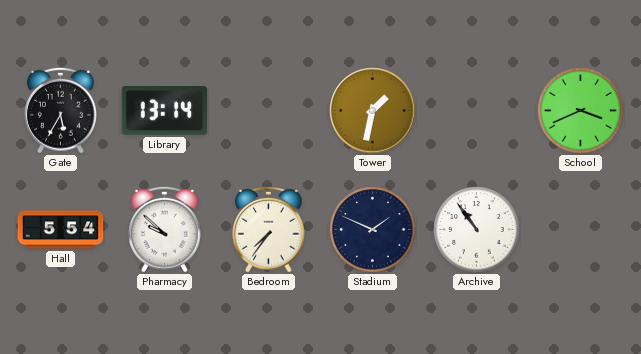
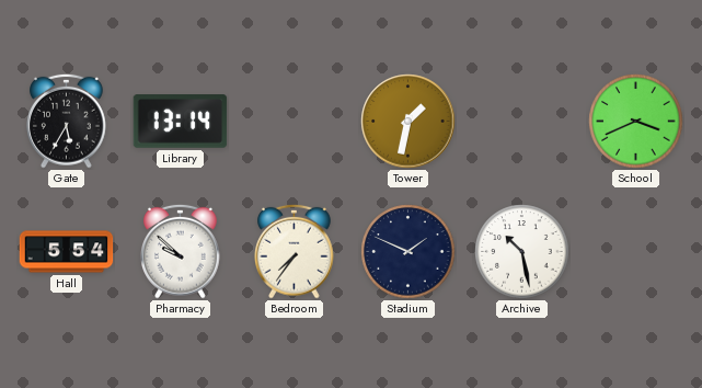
Archive: 10:54 -> 10:28 (522, 252)
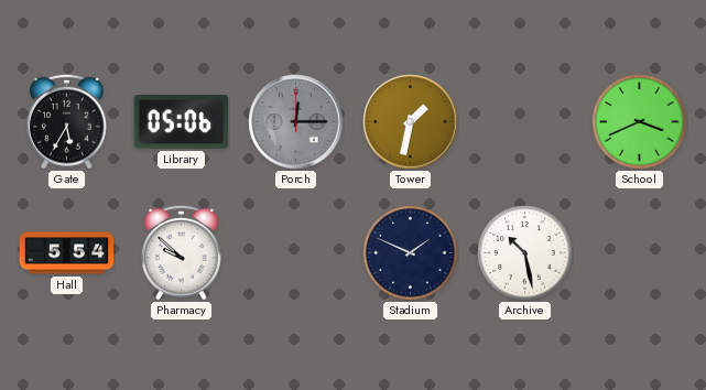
Library: 13:14 -> 05:06 (182, 122)
Porch: none -> 12:15 (296, 122)
Bedroom: 7:36 -> none (295, 251)
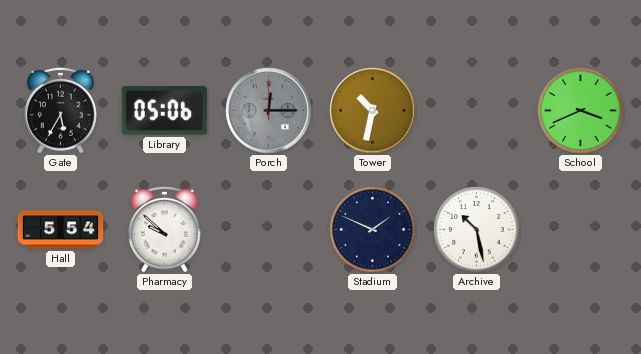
Tower: 1:32 -> 10:32 (373, 111)
